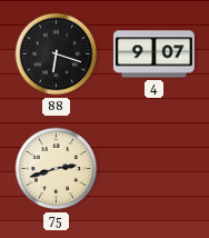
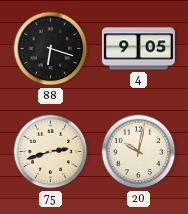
4: 9:07 -> 9:05 (138, 49)
20: none -> 10:02 (139, 152)
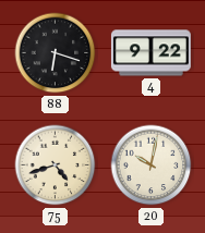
4: 9:05 -> 9:22 (150, 53)
75: 2:42 -> 4:42 (56, 165)
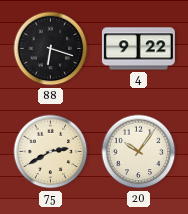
75: 4:42 -> 2:40 (51, 152)
20: 10:02 -> 10:06 (139, 152)
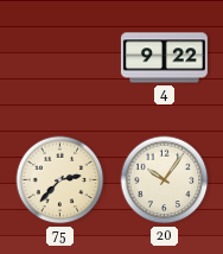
88: 6:18 -> none (51, 49)
75: 2:40 -> 2:37 (60, 180)
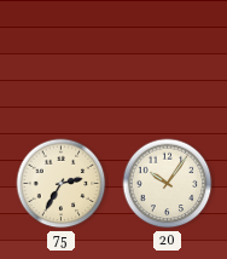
4: 9:22 -> none (164, 58)
75: 2:37 -> 2:35 (62, 184)
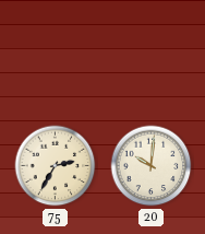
20: 10:06 -> 10:01 (152, 166)
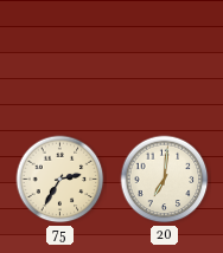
20: 10:01 -> 7:01 (165, 180)
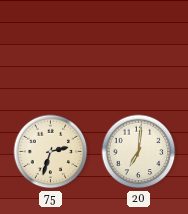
75: 2:35 -> 2:33 (51, 152)
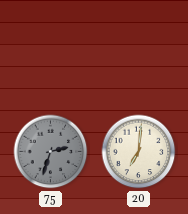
75 dial: cream -> grey (51, 152)
